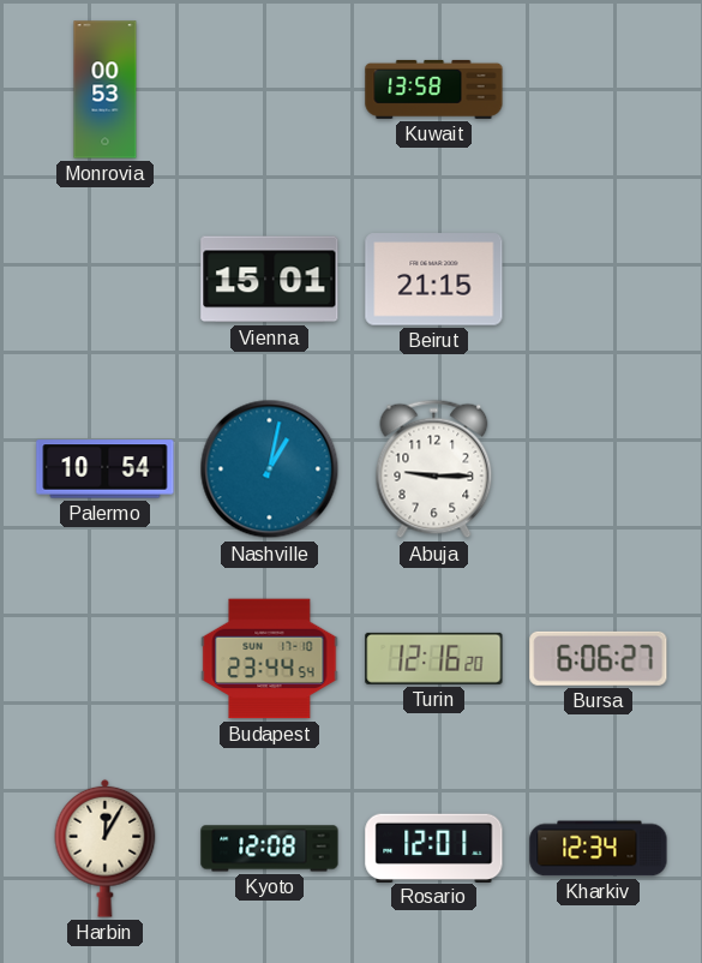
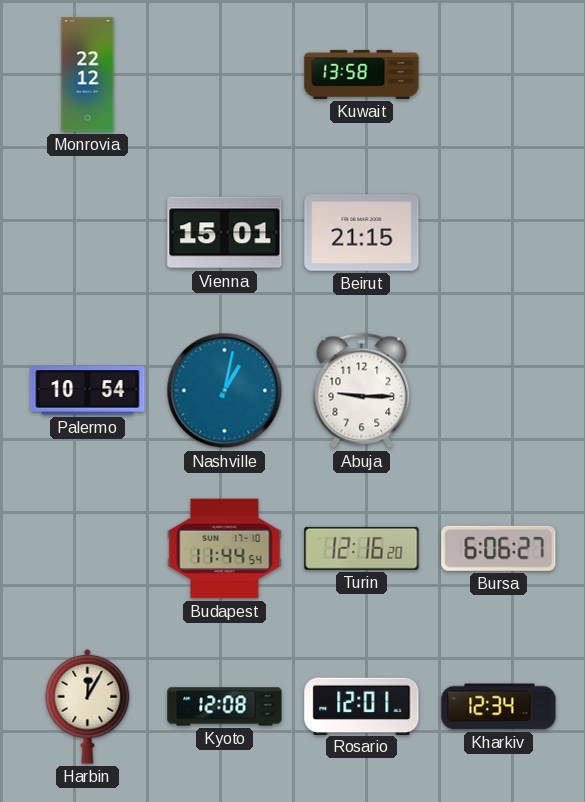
Monrovia: 00:53 -> 22:12 (88, 75)
Budapest: 23:44 -> 11:44 (225, 549)
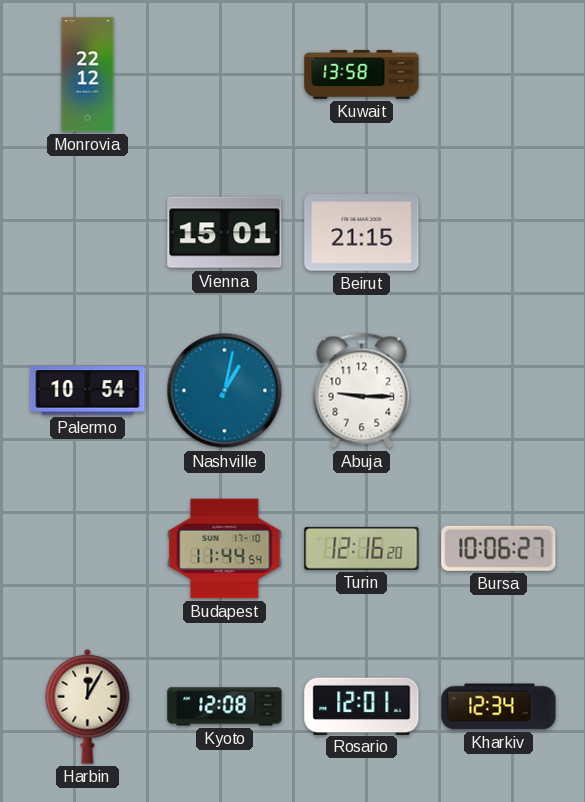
Bursa: 6:06 -> 10:06 (499, 548)
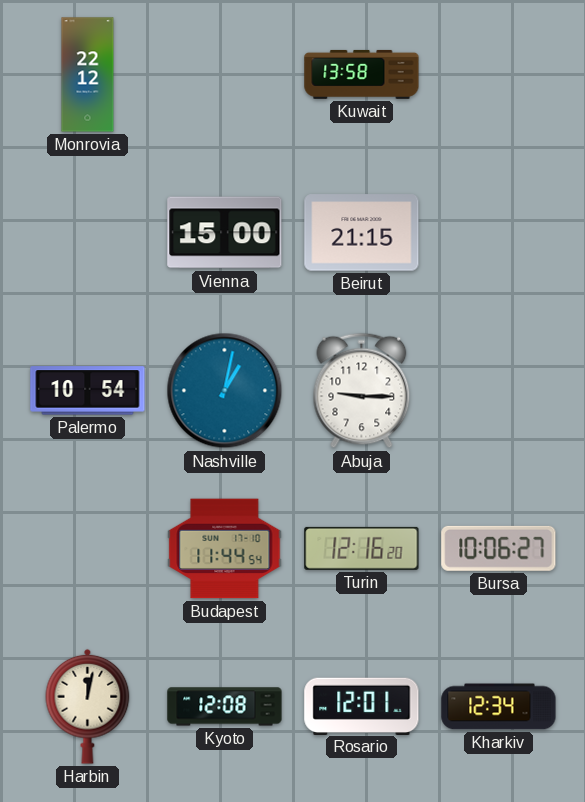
Vienna: 15:01 -> 15:00 (225, 233)
Harbin: 12:05 -> 12:02 (88, 706)
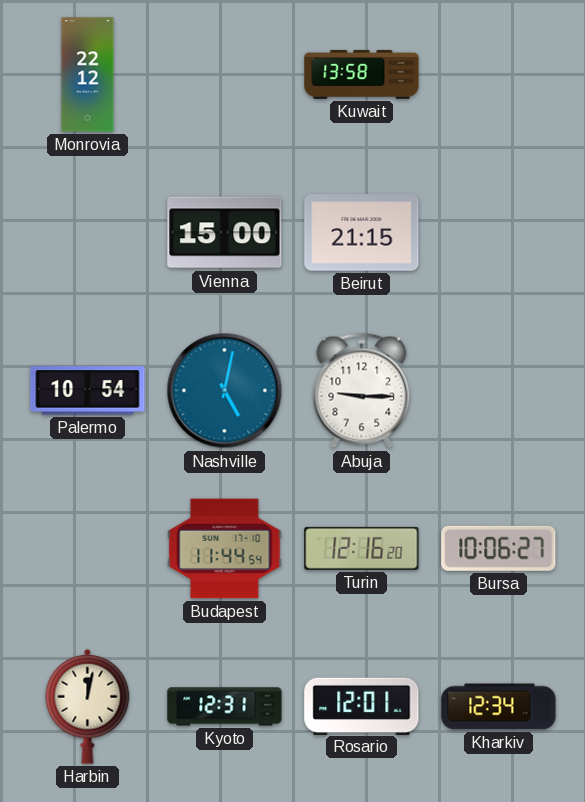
Nashville: 1:02 -> 5:02 (225, 391)
Kyoto: 12:08 -> 12:31 (225, 707)
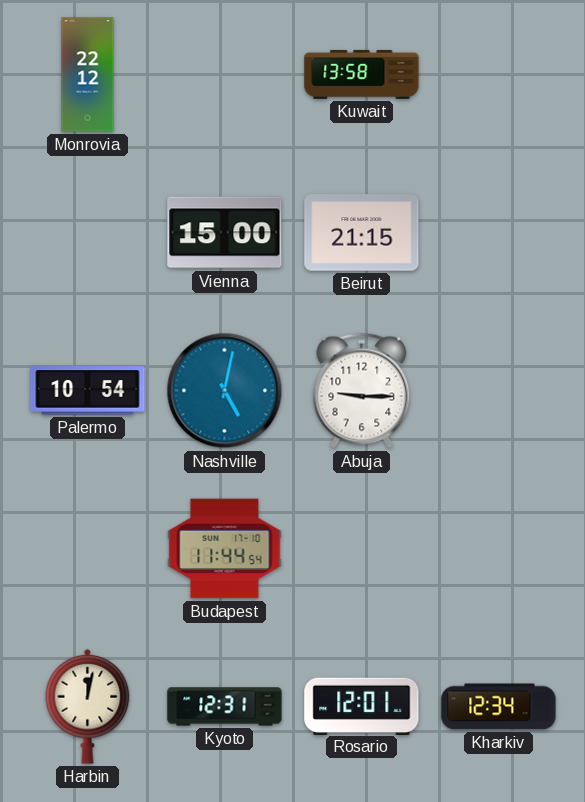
Turin: 12:16 -> none (362, 548)
Bursa: 10:06 -> none (499, 548)
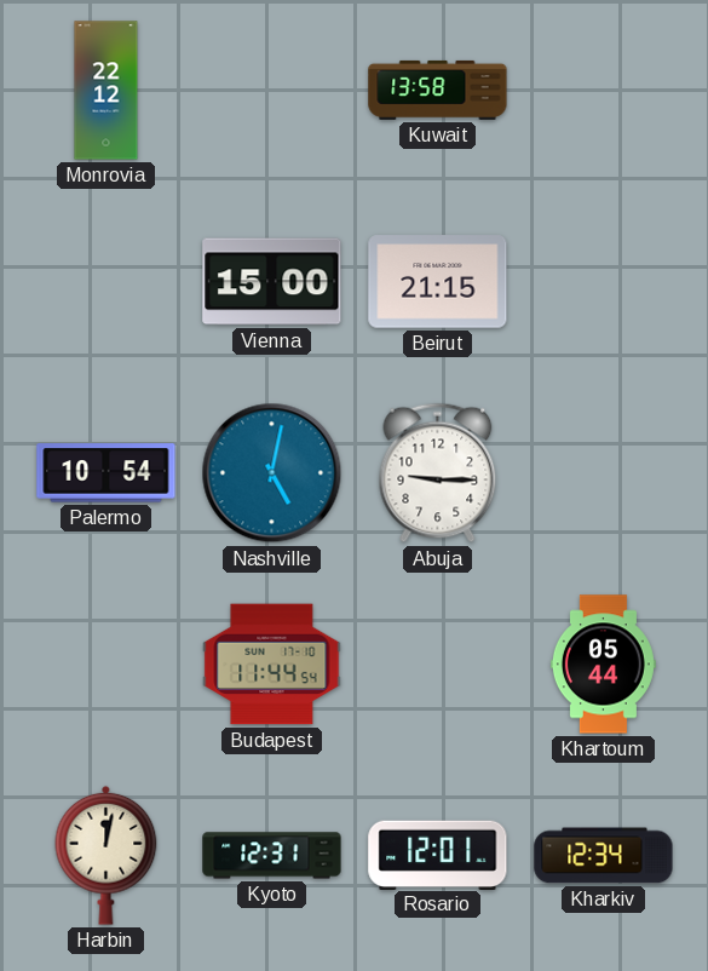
Khartoum: none -> 05:44 (603, 665)
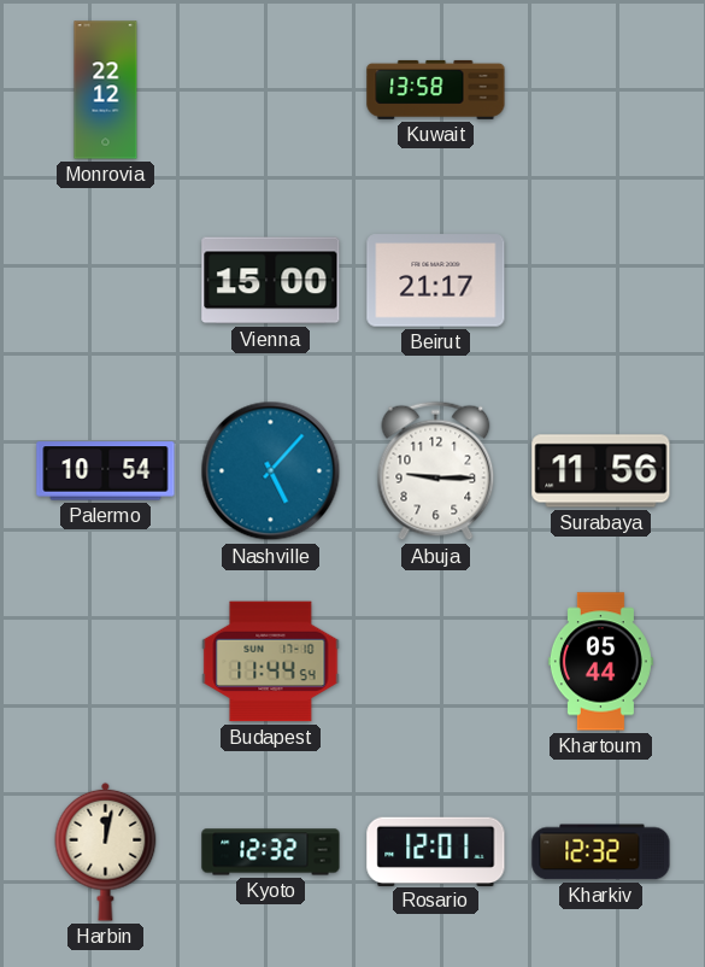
Beirut: 21:15 -> 21:17 (436, 281)
Nashville: 5:02 -> 5:07 (271, 471)
Surabaya: none -> 11:56 (601, 471)
Kyoto: 12:31 -> 12:32 (271, 852)
Kharkiv: 12:34 -> 12:32 (601, 852)
